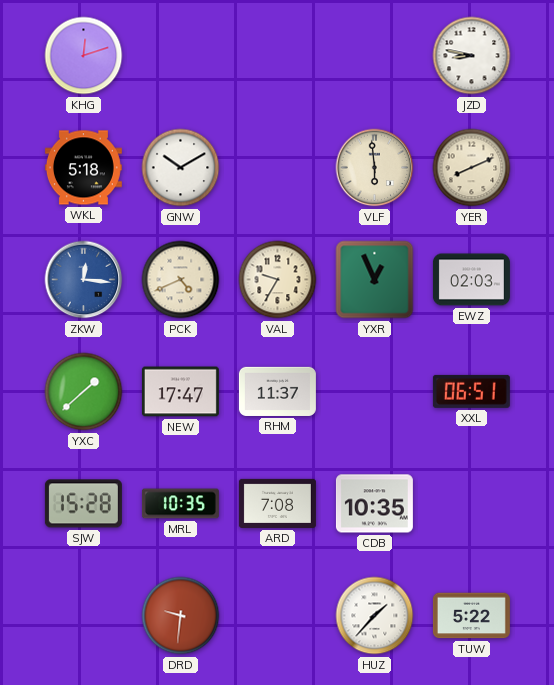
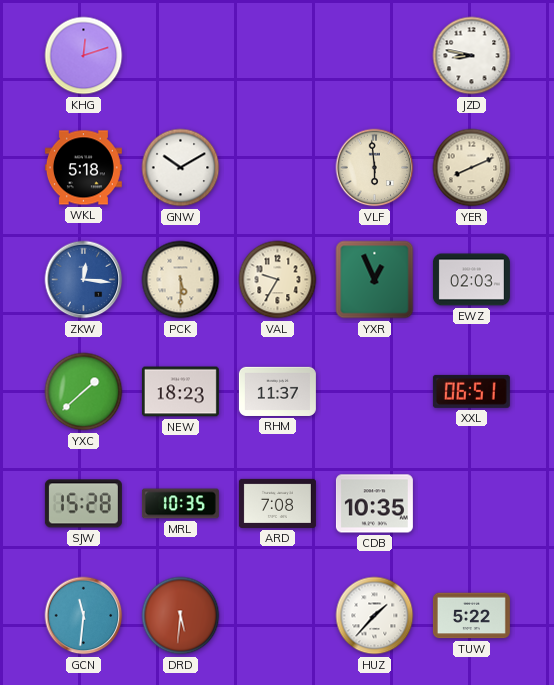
PCK: 4:41 -> 5:30 (181, 280)
NEW: 17:47 -> 18:23 (180, 392)
GCN: none -> 11:31 (84, 616)
DRD: 9:31 -> 5:31 (181, 616)
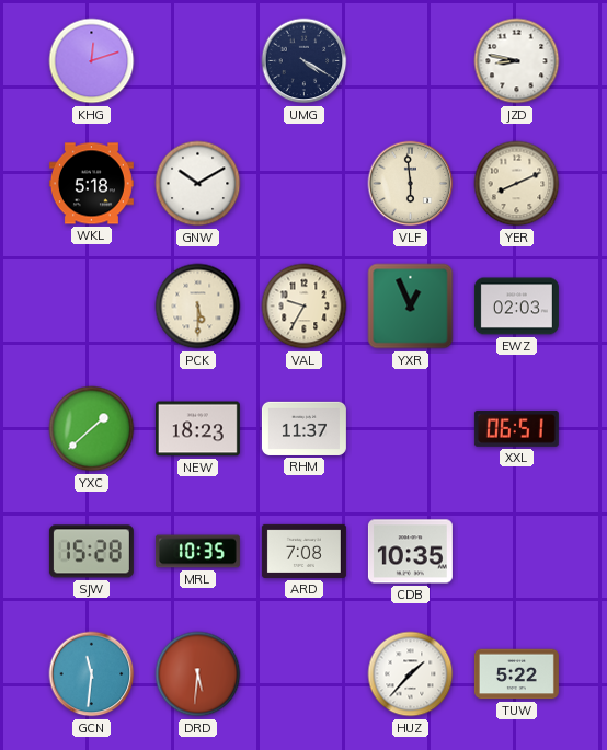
UMG: none -> 4:20 (305, 61)
ZKW: 12:16 -> none (84, 280)
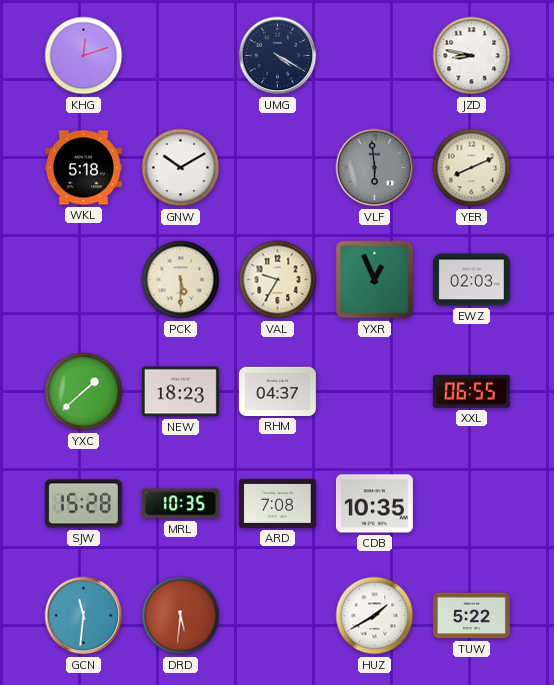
VLF dial: cream -> grey (375, 168)
RHM: 11:37 -> 04:37 (277, 391)
XXL: 06:51 -> 06:55 (471, 391)
HUZ: 1:37 -> 1:40 (375, 616)
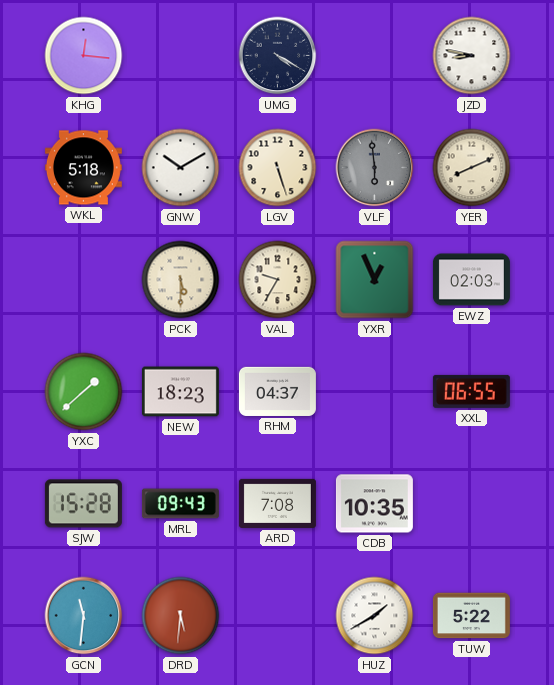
KHG: 12:12 -> 12:16 (84, 56)
LGV: none -> 5:27 (278, 168)
MRL: 10:35 -> 09:43 (180, 504)
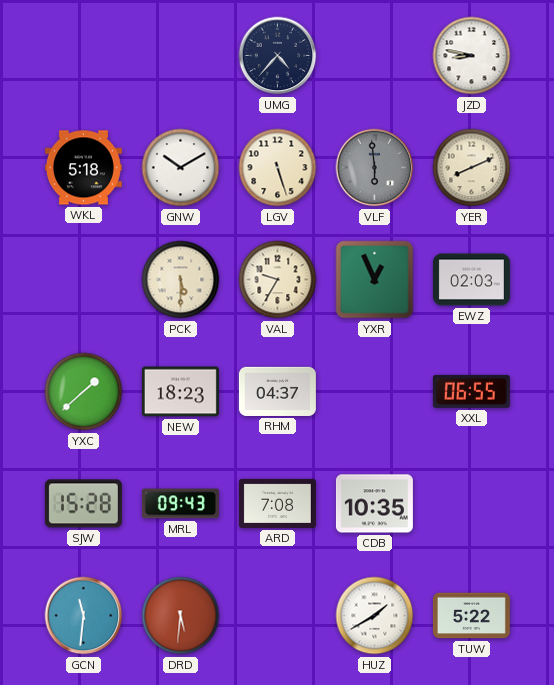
KHG: 12:16 -> none (84, 56)
UMG: 4:20 -> 4:37 (278, 56)
